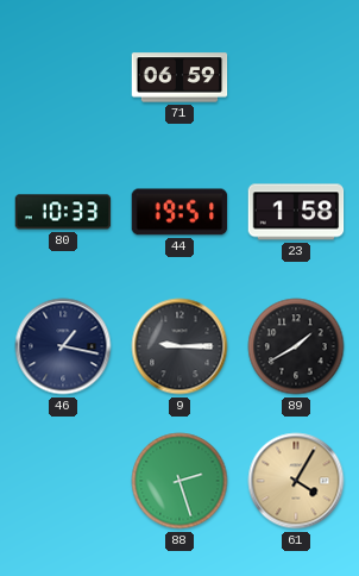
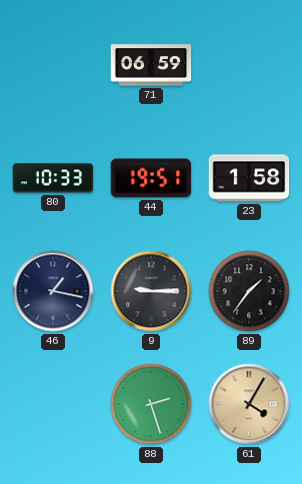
89: 1:40 -> 1:36 (249, 291)
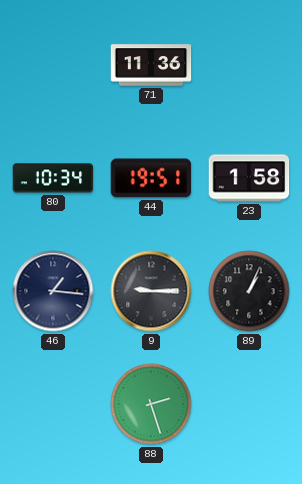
71: 06:59 -> 11:36 (151, 65)
80: 10:33 -> 10:34 (53, 178)
46: 1:17 -> 1:16 (53, 291)
89: 1:36 -> 1:04 (249, 291)
61: 4:05 -> none (249, 404)
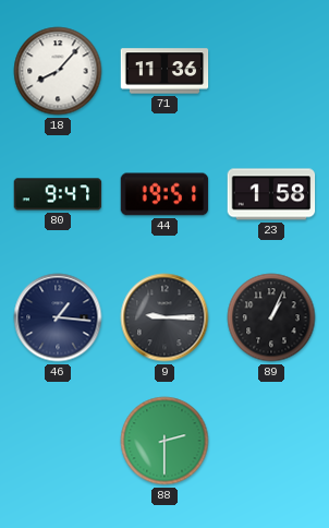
18: none -> 8:07 (58, 71)
80: 10:34 -> 9:47 (58, 194)
88: 2:27 -> 2:30 (164, 441)
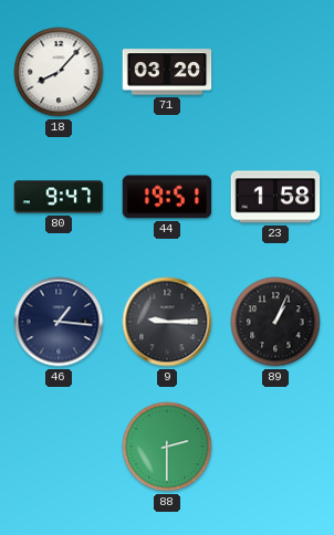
71: 11:36 -> 03:20 (167, 72)
